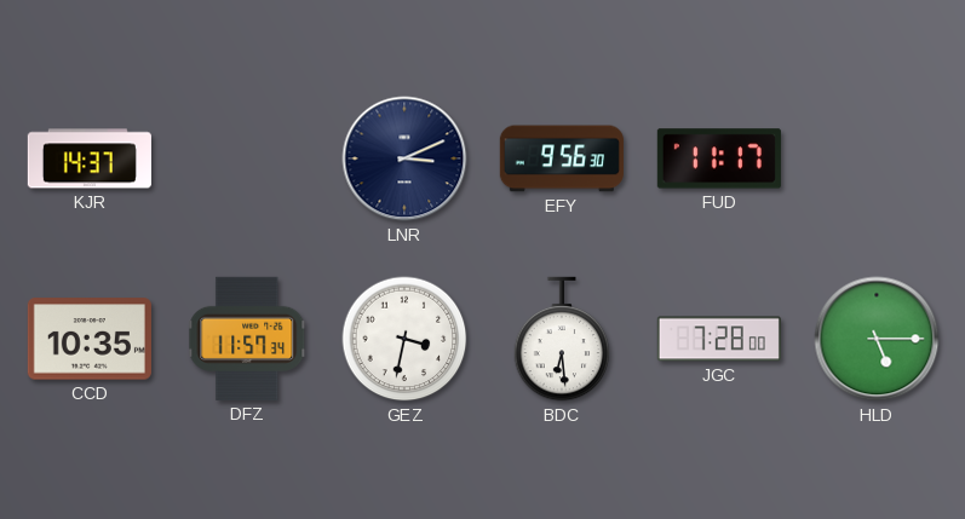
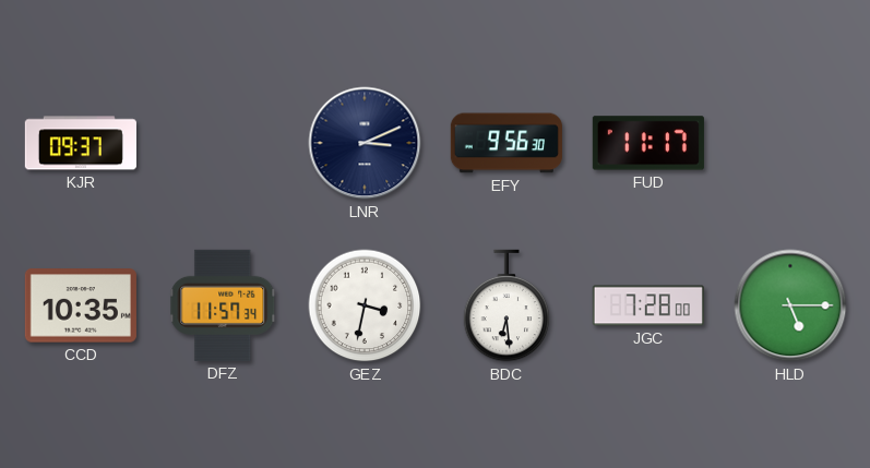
KJR: 14:37 -> 09:37 (81, 143)
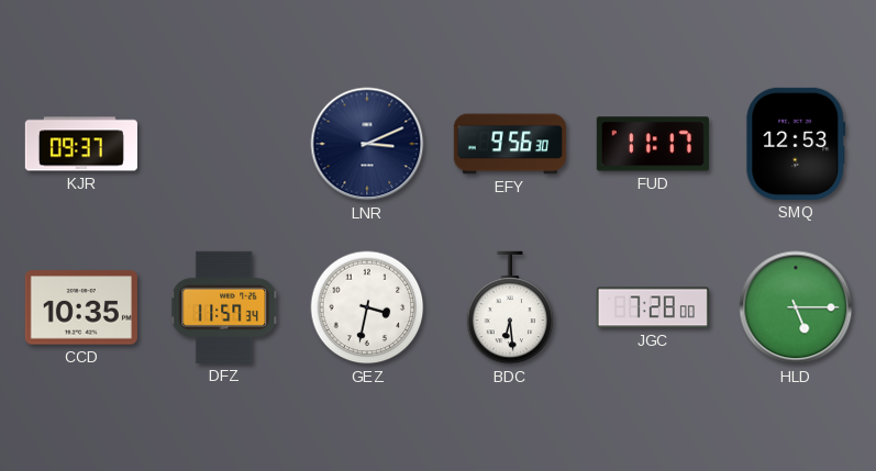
SMQ: none -> 12:53 (796, 144)
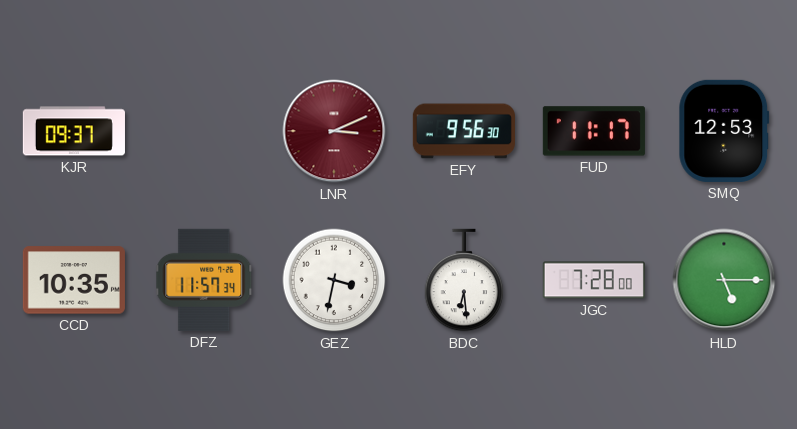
LNR dial: navy -> burgundy (334, 131)
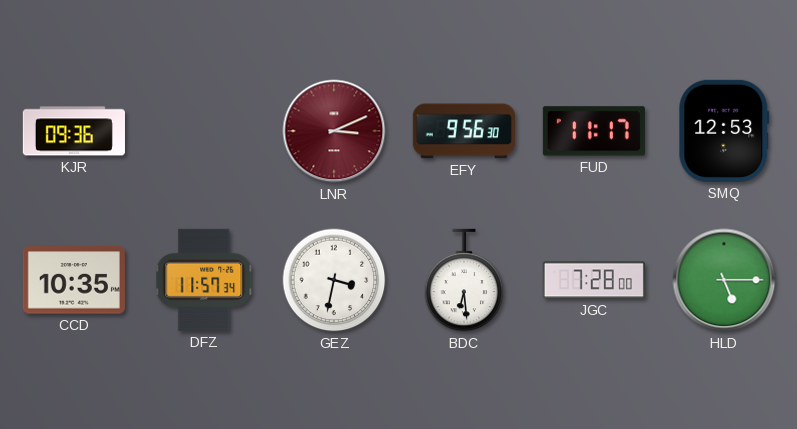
KJR: 09:37 -> 09:36 (74, 131)
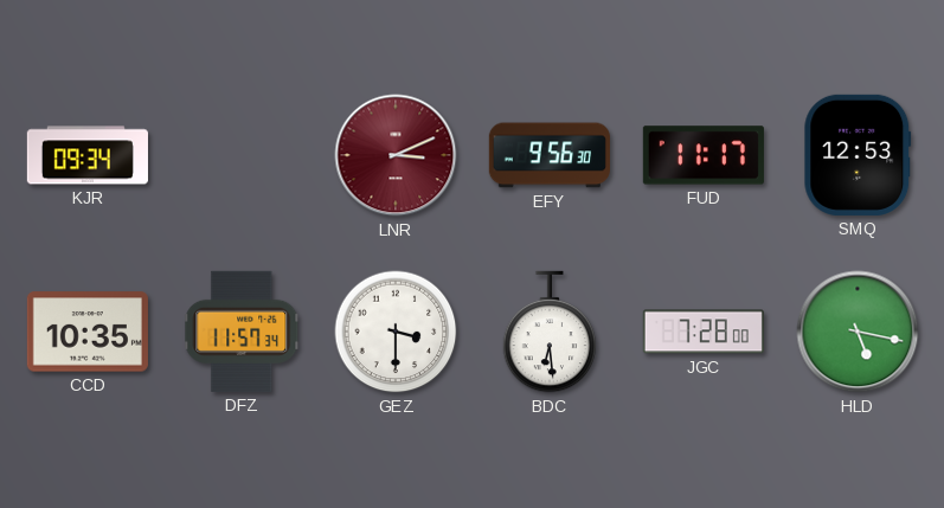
KJR: 09:36 -> 09:34 (88, 155)
GEZ: 3:32 -> 3:30 (396, 332)
HLD: 5:15 -> 5:17 (858, 332)
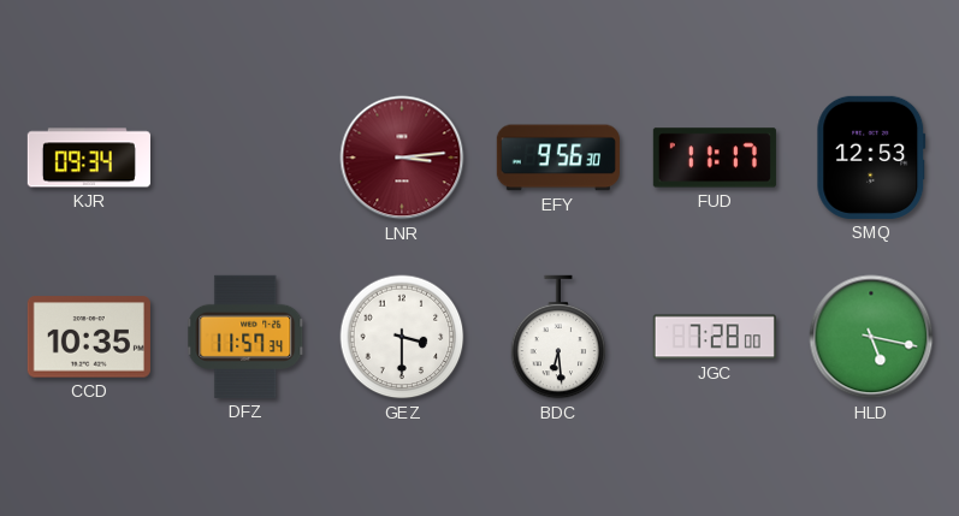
LNR: 3:11 -> 3:14 (402, 158)
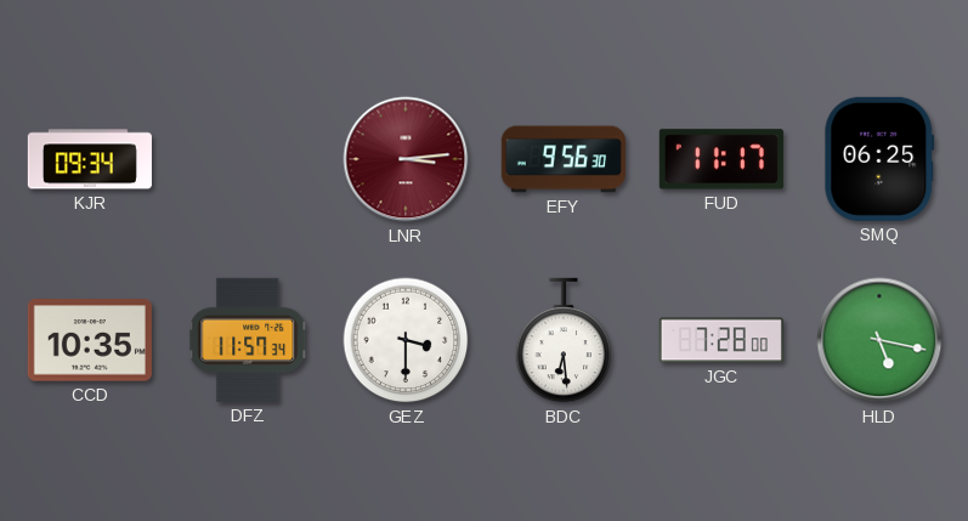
SMQ: 12:53 -> 06:25 (879, 159)
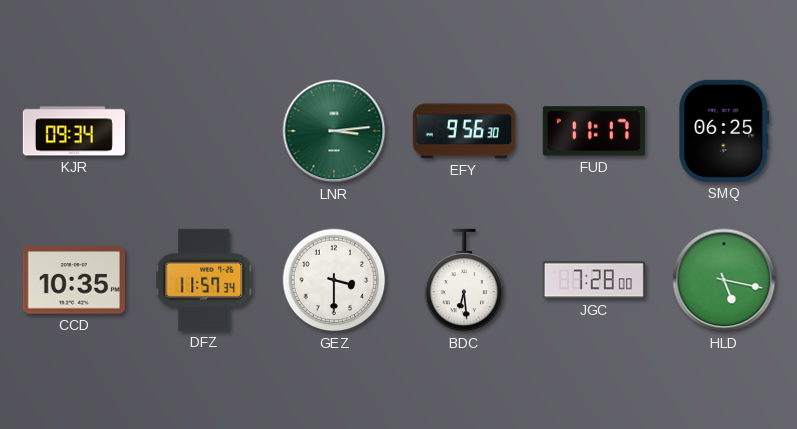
LNR dial: burgundy -> green (334, 131)
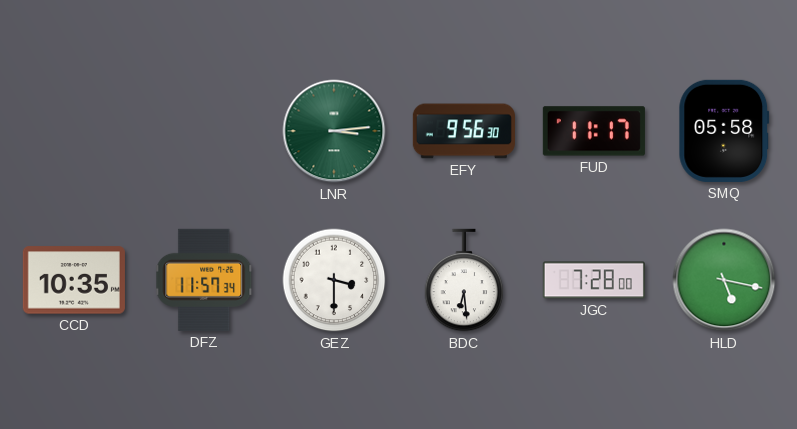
KJR: 09:34 -> none (74, 131)
SMQ: 06:25 -> 05:58 (724, 131)
